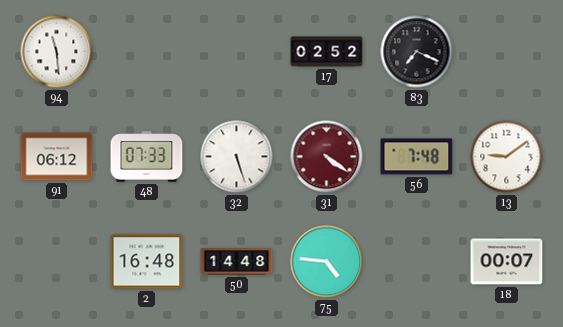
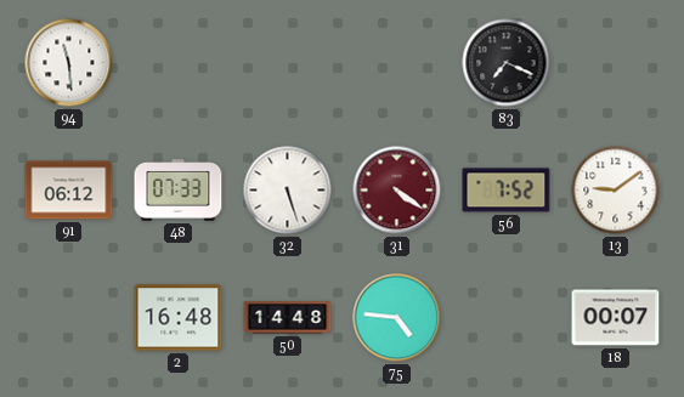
17: 02:52 -> none (327, 52)
56: 7:48 -> 7:52 (507, 191)
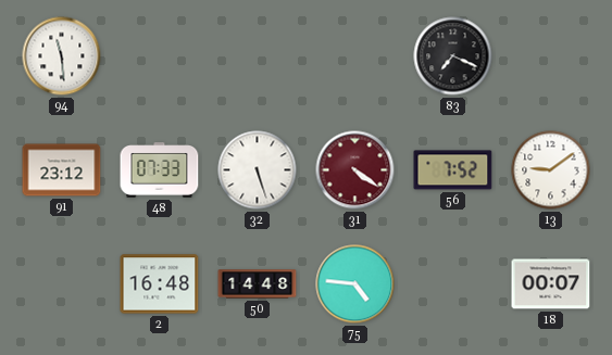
91: 06:12 -> 23:12 (62, 170)
